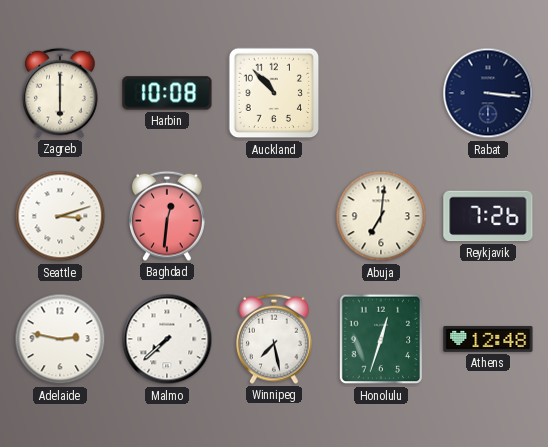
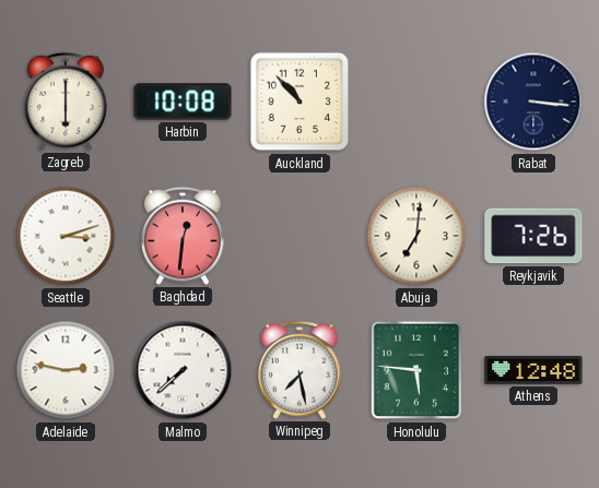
Honolulu: 12:33 -> 5:46 (416, 370)
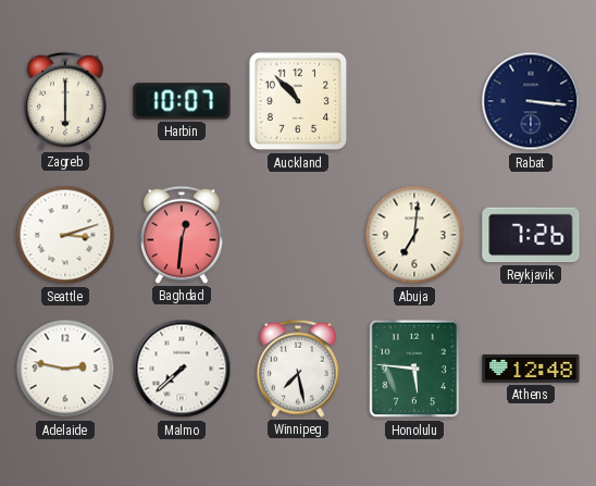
Harbin: 10:08 -> 10:07 (182, 101)
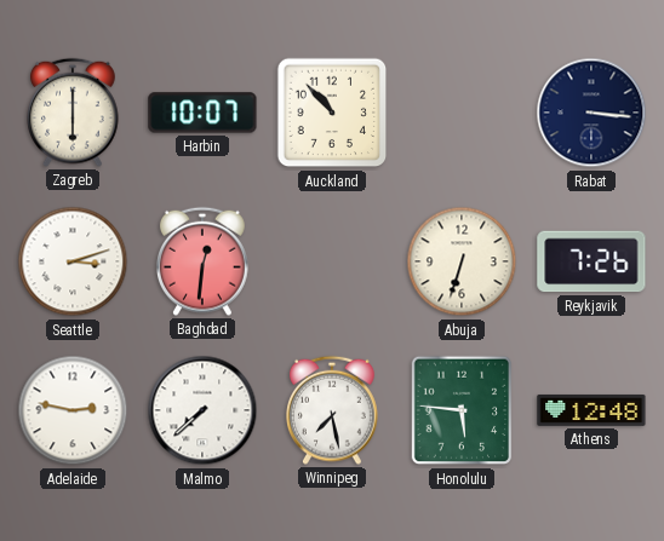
Abuja: 7:01 -> 6:33 (462, 261)
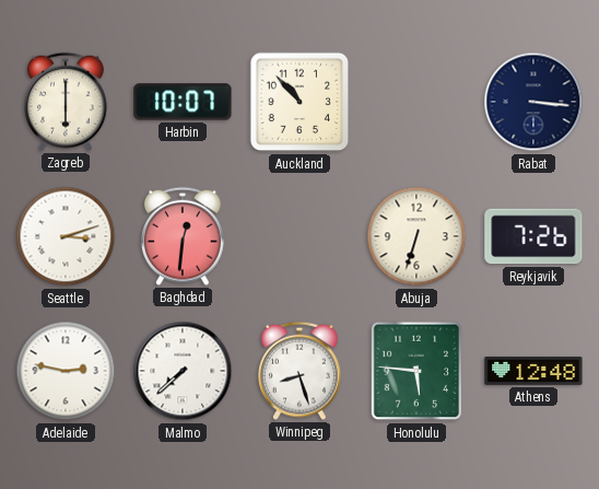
Winnipeg: 7:28 -> 8:27 (301, 371)
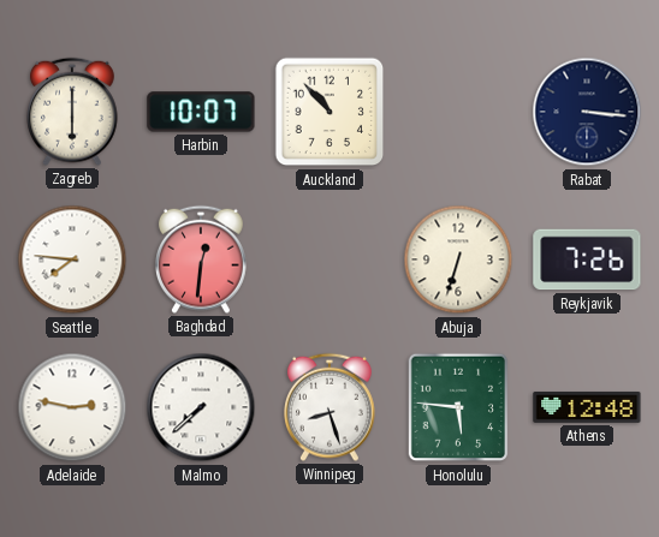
Seattle: 3:12 -> 7:46 (72, 259)
